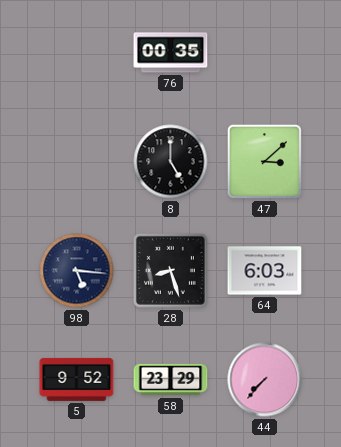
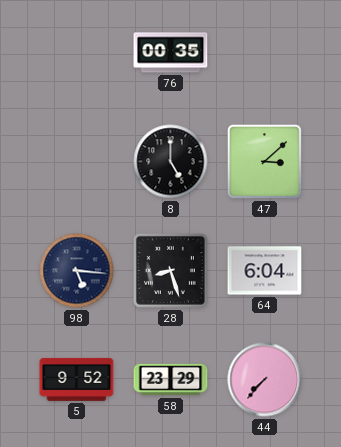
64: 6:03 -> 6:04 (265, 271)
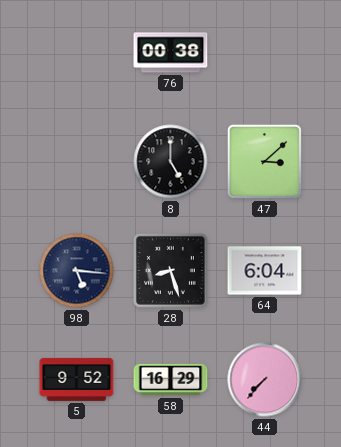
76: 00:35 -> 00:38 (171, 53)
58: 23:29 -> 16:29 (171, 380)
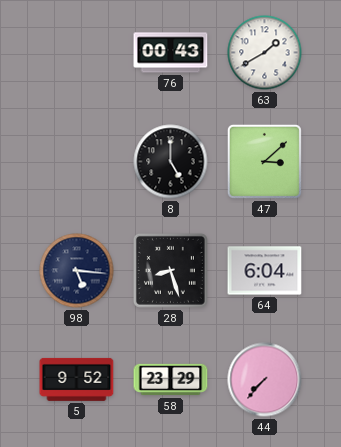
76: 00:38 -> 00:43 (171, 53)
63: none -> 1:40 (265, 53)
58: 16:29 -> 23:29 (171, 380)
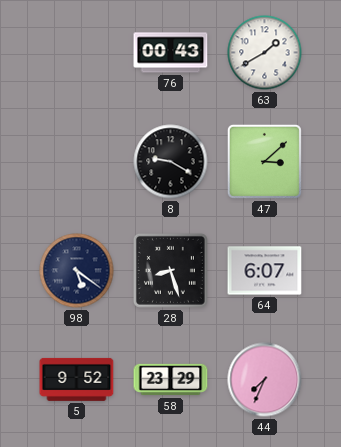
8: 5:00 -> 9:20 (171, 162)
98: 5:16 -> 5:21 (77, 271)
64: 6:04 -> 6:07 (265, 271)
44: 7:37 -> 7:34 (265, 380)
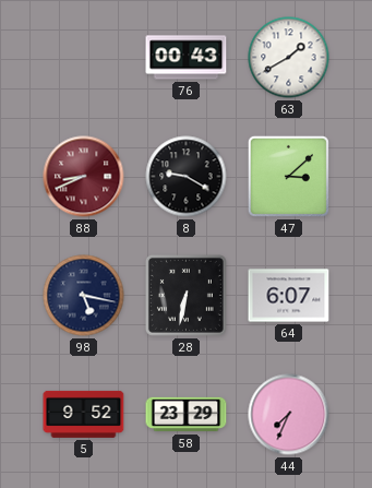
88: none -> 8:41 (84, 177)
98: 5:21 -> 5:17 (84, 296)
28: 8:27 -> 6:32 (185, 295)
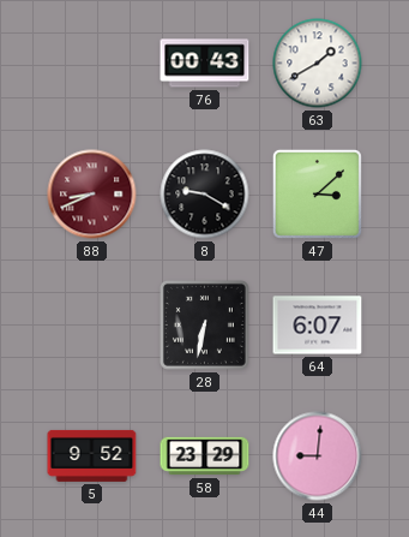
98: 5:17 -> none (84, 296)
44: 7:34 -> 9:01 (318, 457)
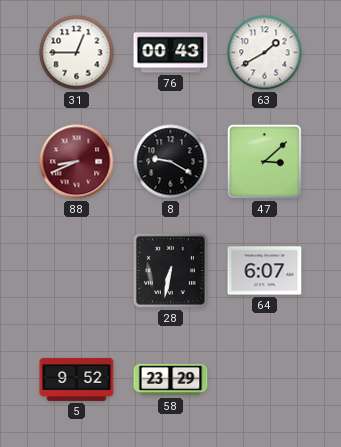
31: none -> 12:45 (77, 53)
44: 9:01 -> none (318, 457)
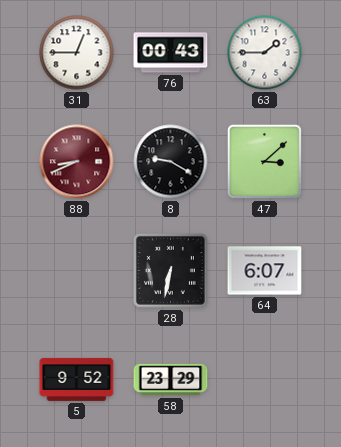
63: 1:40 -> 1:45 (265, 53)
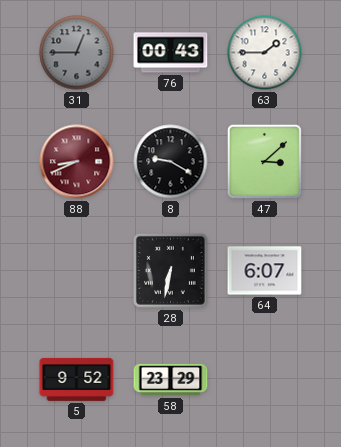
31 dial: white -> grey (77, 53)
